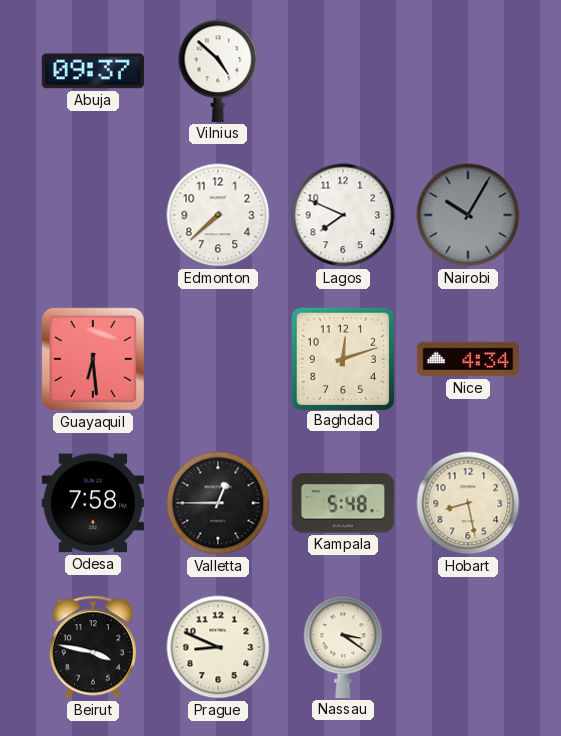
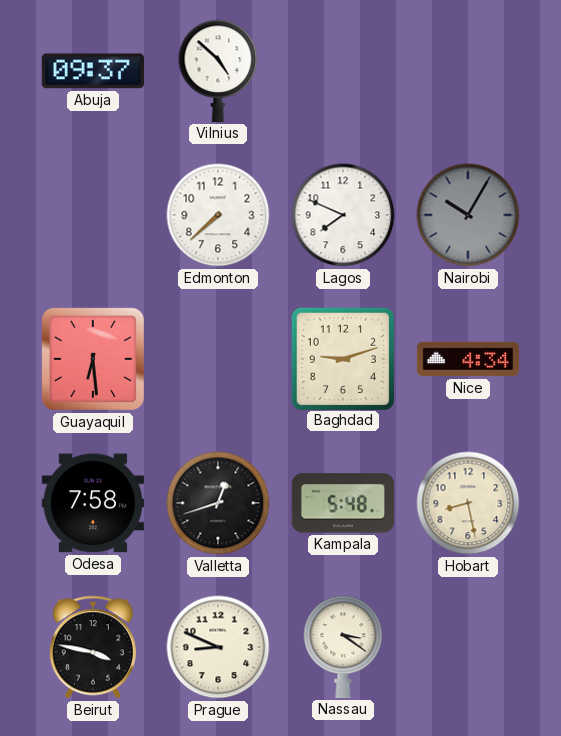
Baghdad: 12:12 -> 9:12 (342, 358)
Valletta: 12:45 -> 12:42 (218, 503)
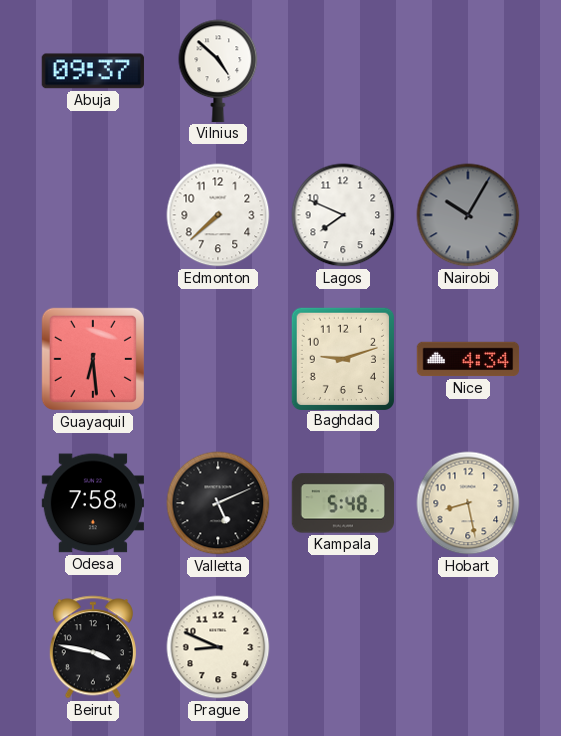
Valletta: 12:42 -> 5:11 (218, 503)
Nassau: 3:21 -> none (343, 647)
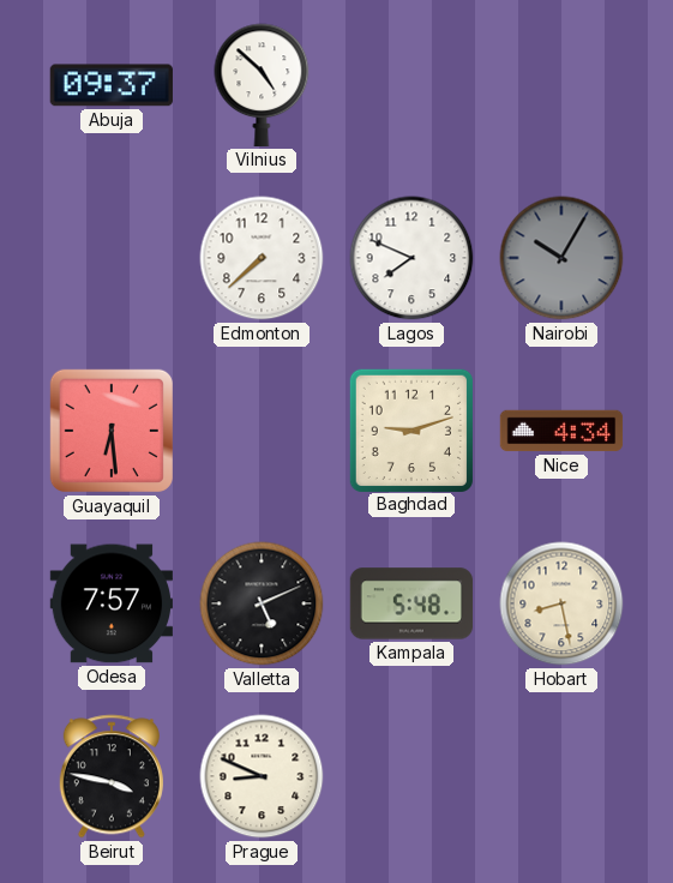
Odesa: 7:58 -> 7:57 (110, 603)
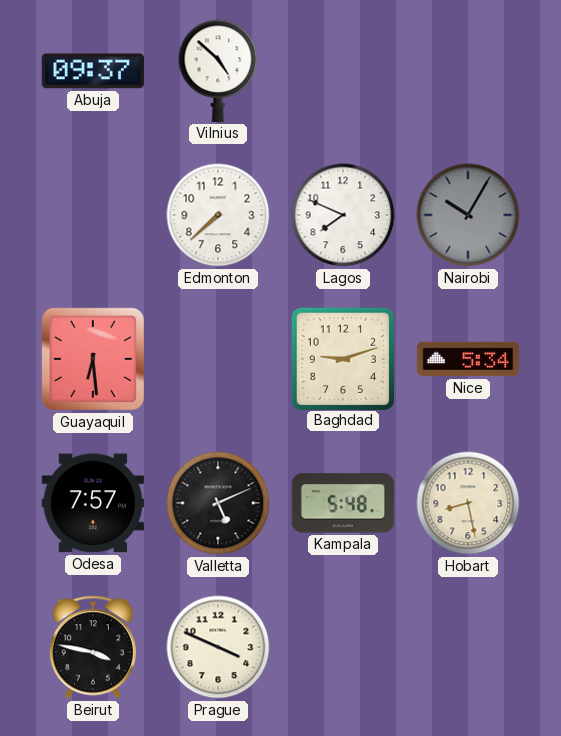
Nice: 4:34 -> 5:34 (468, 359)
Prague: 8:49 -> 3:49 (218, 647)
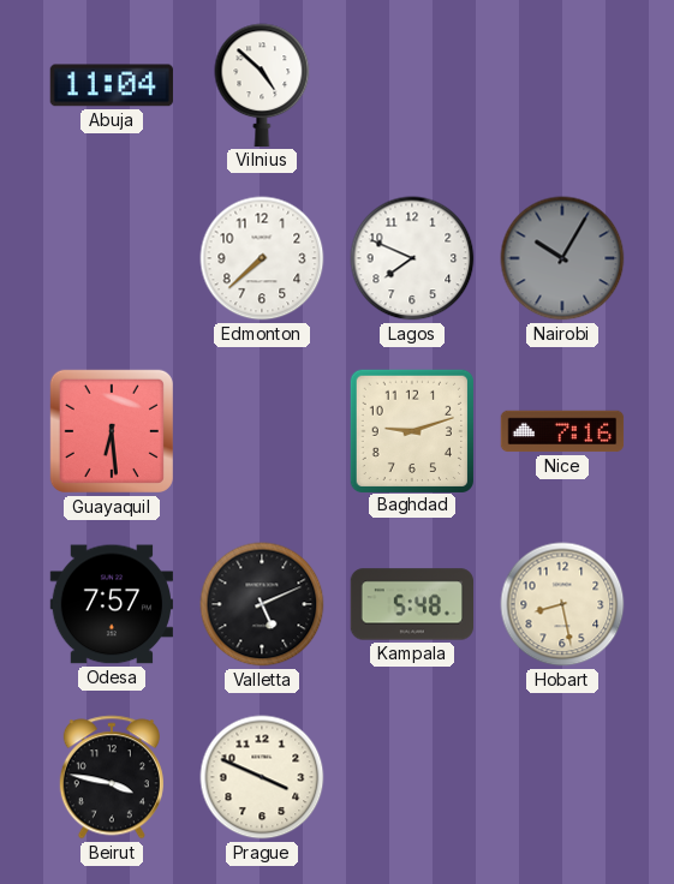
Abuja: 09:37 -> 11:04 (112, 85)
Nice: 5:34 -> 7:16 (562, 431)
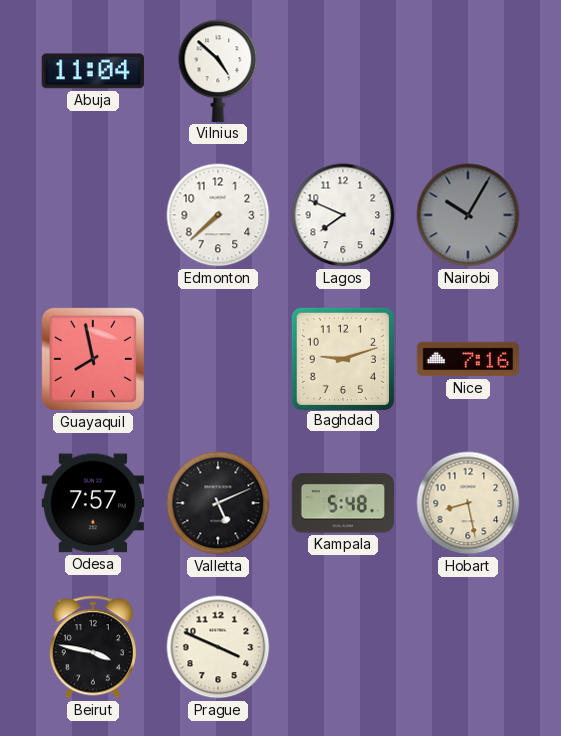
Guayaquil: 6:29 -> 7:58 (93, 359)
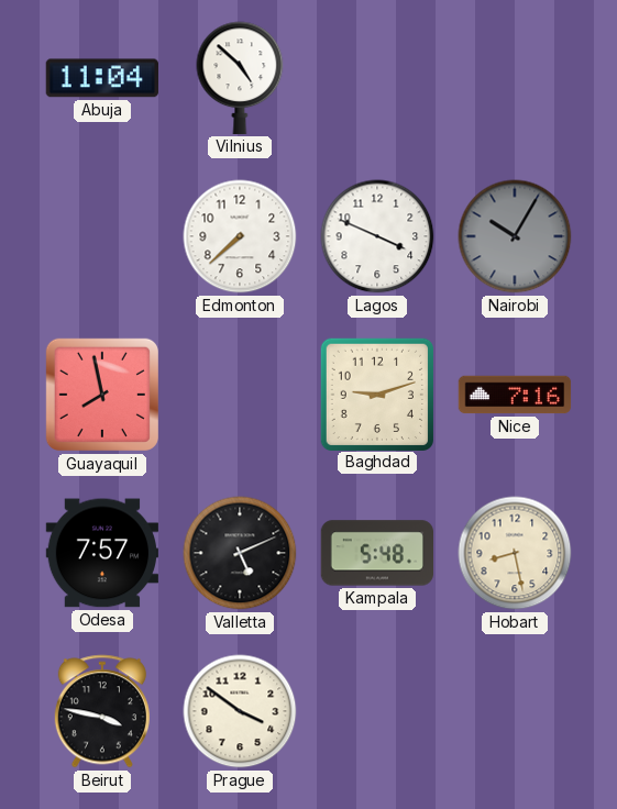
Lagos: 7:49 -> 3:49 (377, 236)
Prague: 3:49 -> 3:51 (240, 711)
